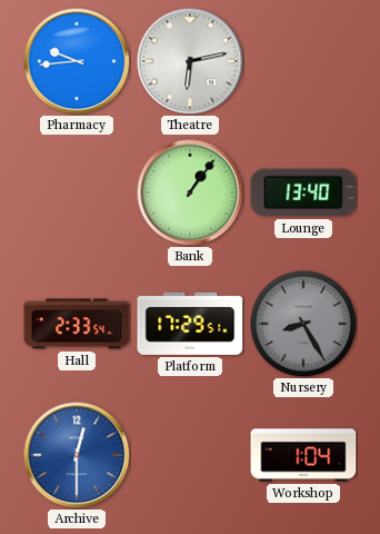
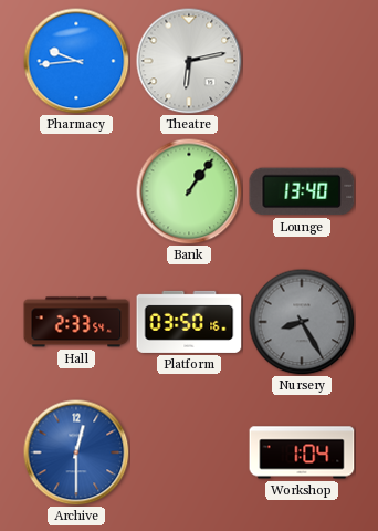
Platform: 17:29 -> 03:50 (189, 322)
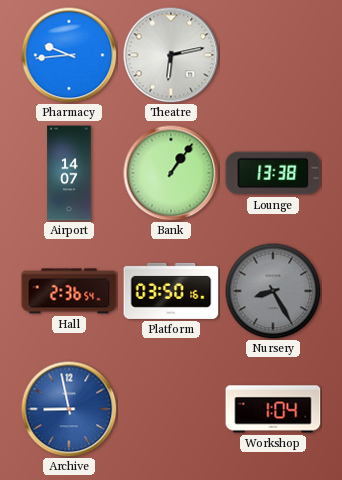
Airport: none -> 14:07 (69, 173)
Lounge: 13:40 -> 13:38 (273, 173)
Hall: 2:33 -> 2:36 (69, 291)
Archive: 12:30 -> 8:58 (69, 409)
